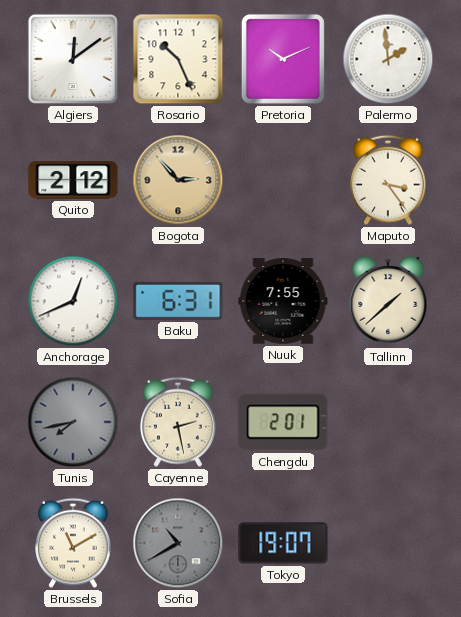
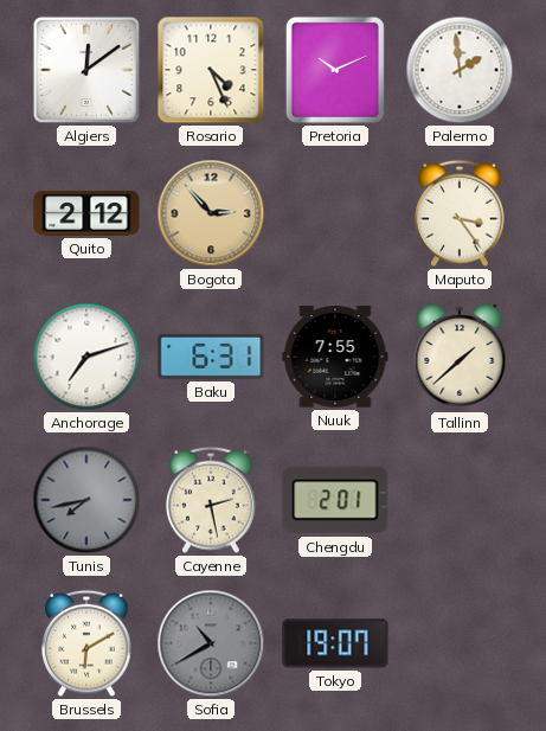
Rosario: 10:26 -> 4:26 (211, 70)
Anchorage: 12:41 -> 7:12 (86, 357)
Brussels: 11:10 -> 6:10 (88, 643)
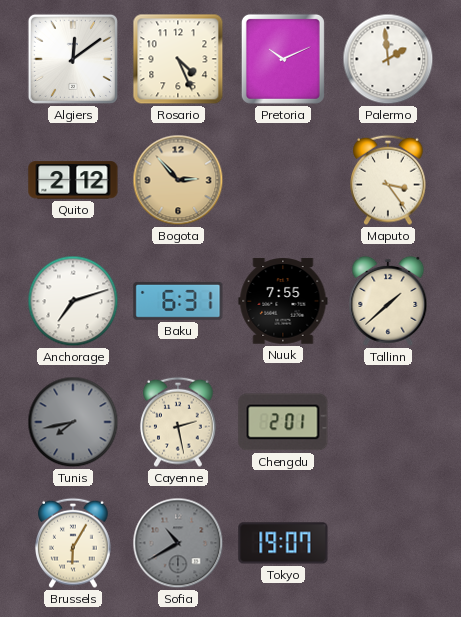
Brussels: 6:10 -> 6:05 (74, 543)
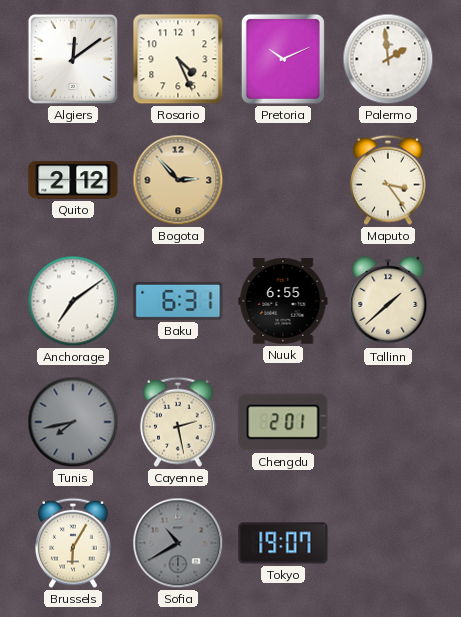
Anchorage: 7:12 -> 7:09 (73, 301)
Nuuk: 7:55 -> 6:55 (283, 301)
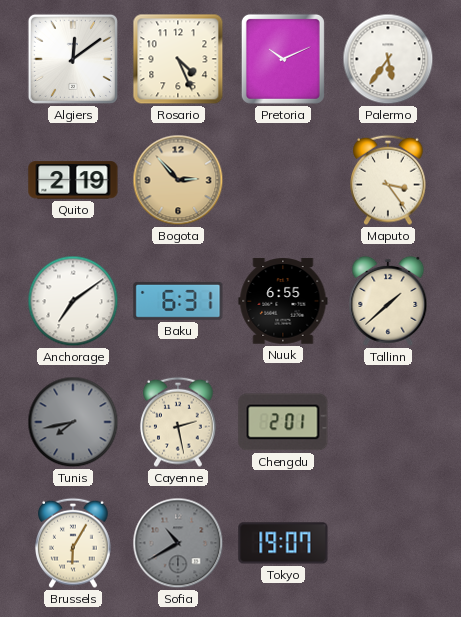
Palermo: 1:59 -> 5:36 (388, 59)
Quito: 2:12 -> 2:19 (73, 180)
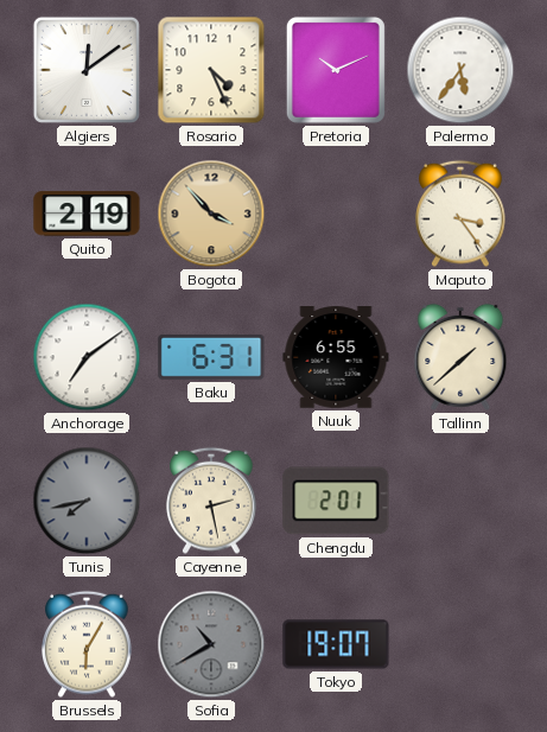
Bogota: 2:53 -> 3:53 (211, 214)
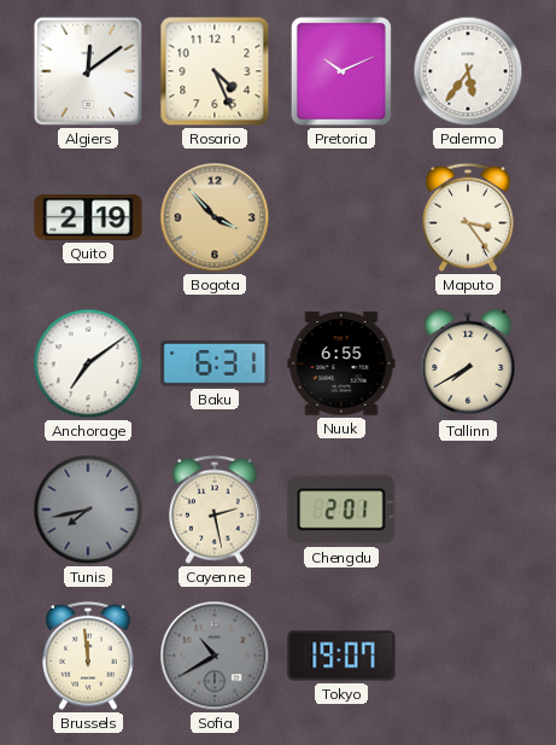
Tallinn: 1:38 -> 7:40 (468, 363)
Brussels: 6:05 -> 11:59 (89, 656)
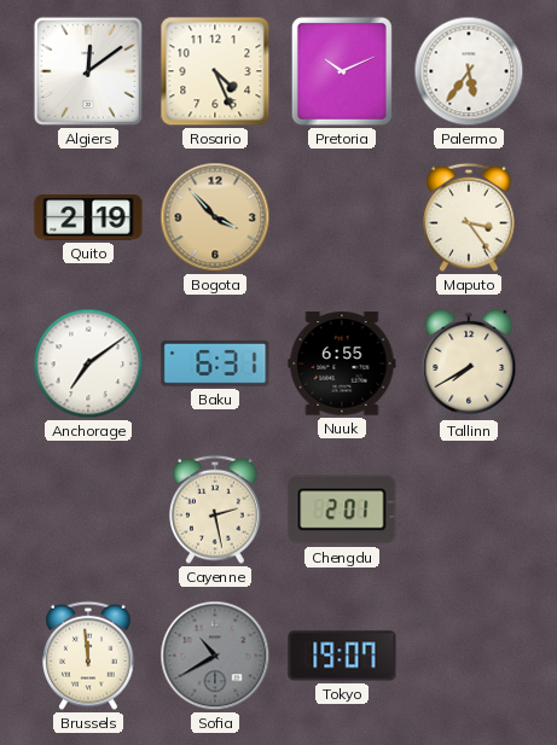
Tunis: 7:43 -> none (88, 510)
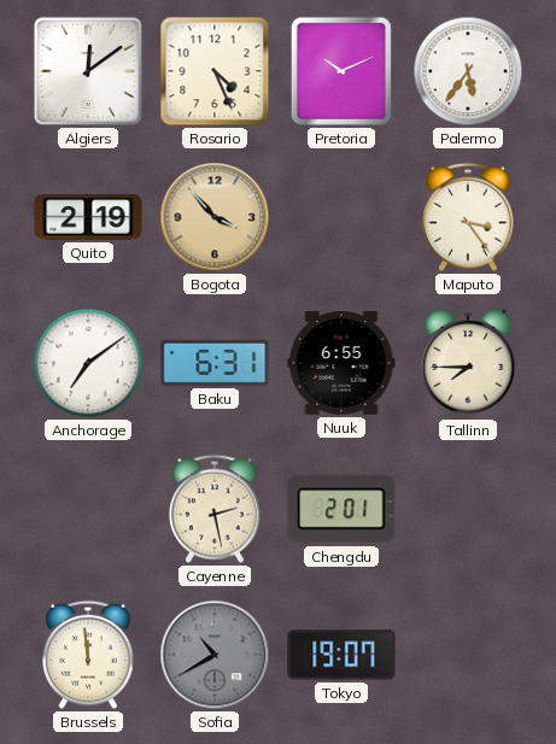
Tallinn: 7:40 -> 7:45 (468, 363)
